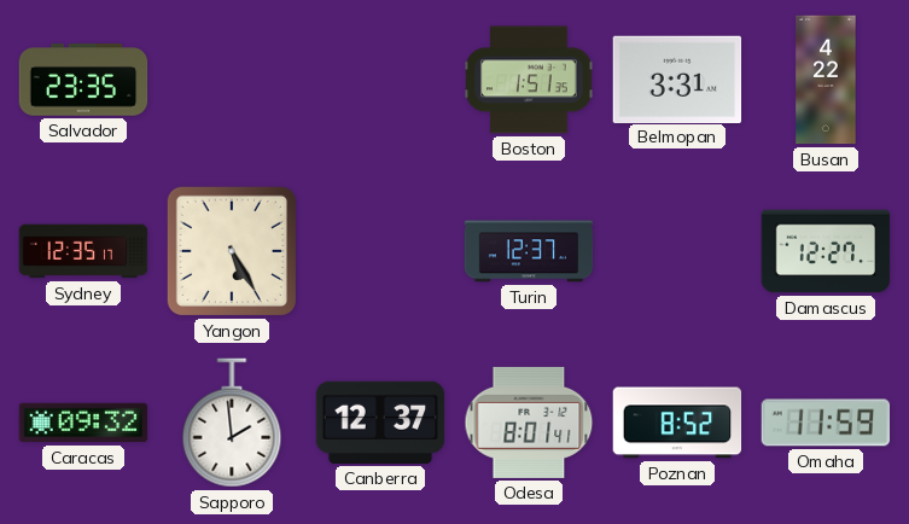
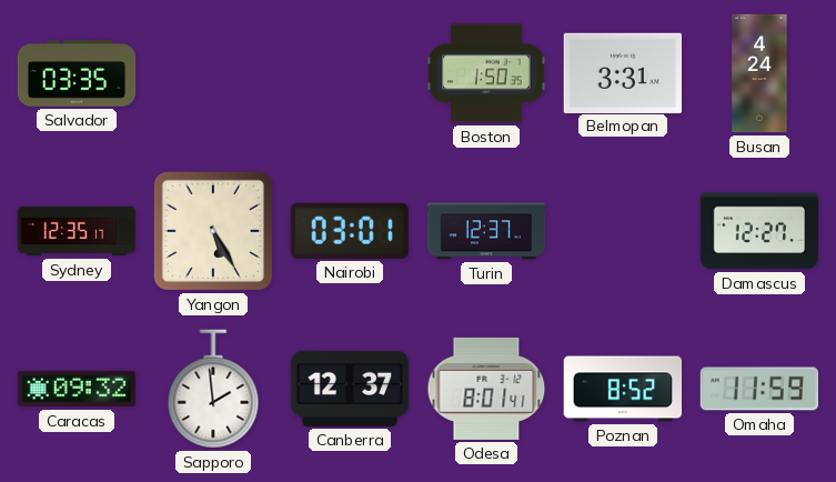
Salvador: 23:35 -> 03:35 (77, 73)
Boston: 1:51 -> 1:50 (486, 73)
Busan: 4:22 -> 4:24 (759, 73)
Nairobi: none -> 03:01 (350, 231)
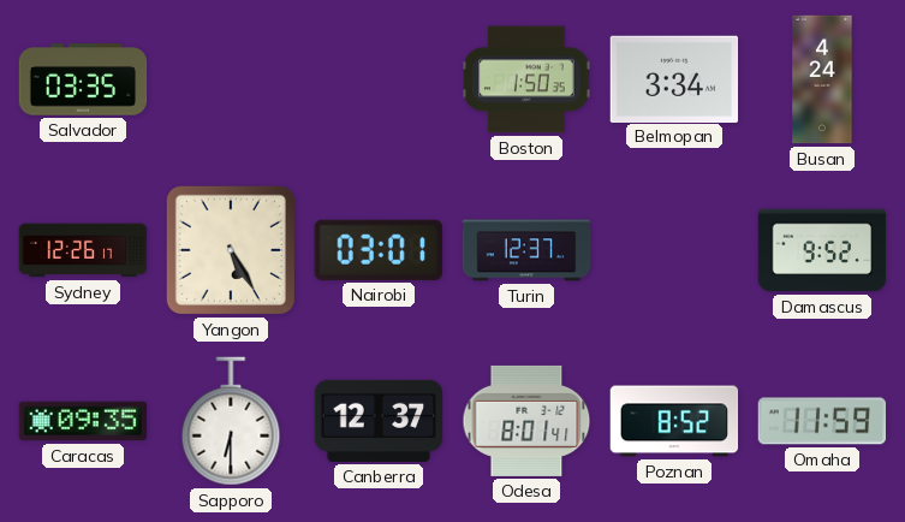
Belmopan: 3:31 -> 3:34 (674, 78)
Sydney: 12:35 -> 12:26 (83, 250)
Damascus: 12:27 -> 9:52 (822, 250)
Caracas: 09:32 -> 09:35 (83, 421)
Sapporo: 1:59 -> 6:30 (231, 421)
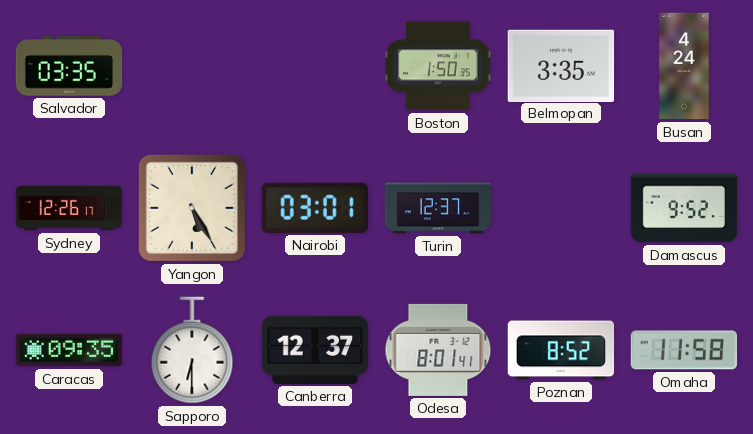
Belmopan: 3:34 -> 3:35 (561, 65)
Omaha: 11:59 -> 11:58 (684, 350)
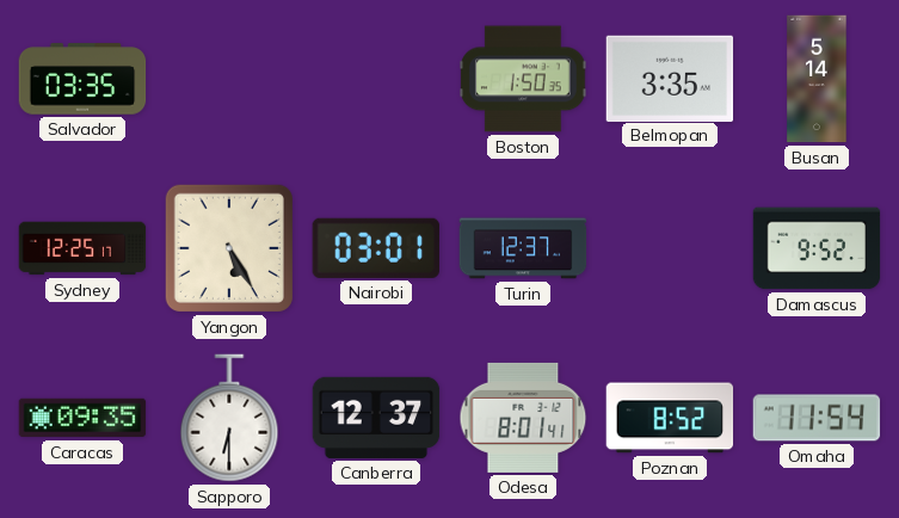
Busan: 4:24 -> 5:14 (817, 79)
Sydney: 12:26 -> 12:25 (82, 248)
Omaha: 11:58 -> 11:54 (817, 418)
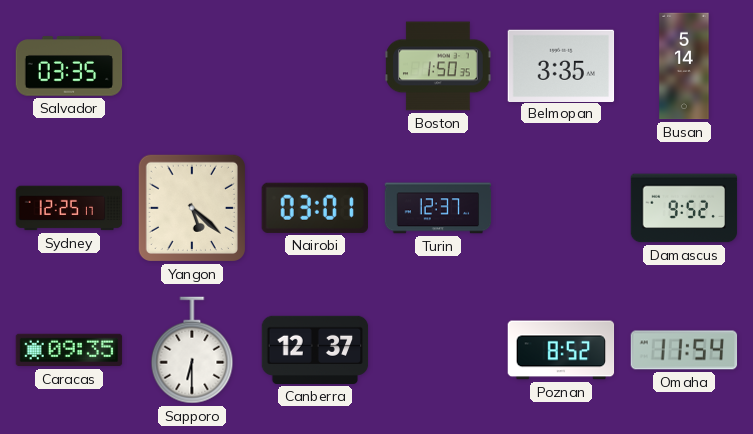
Yangon: 5:25 -> 5:22 (192, 208)
Odesa: 8:01 -> none (523, 418)
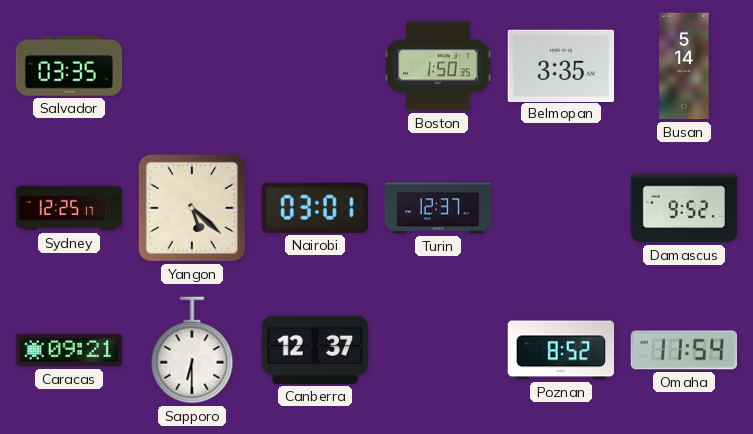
Caracas: 09:35 -> 09:21 (69, 350)
